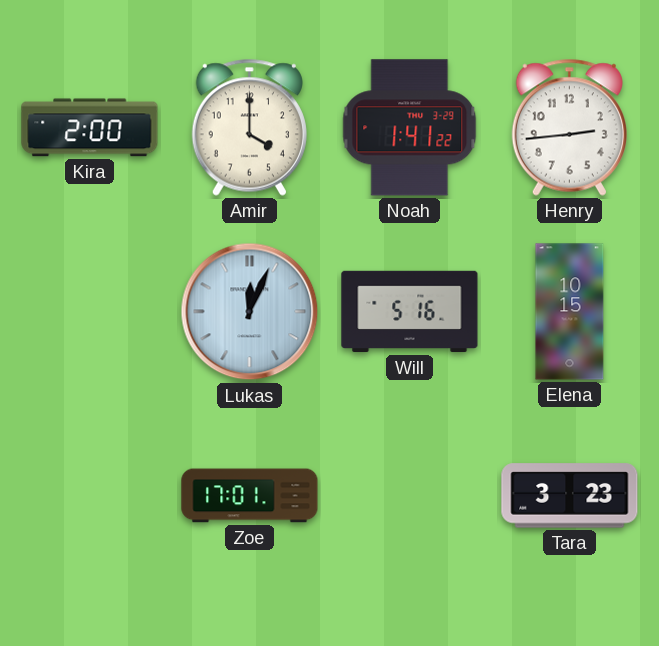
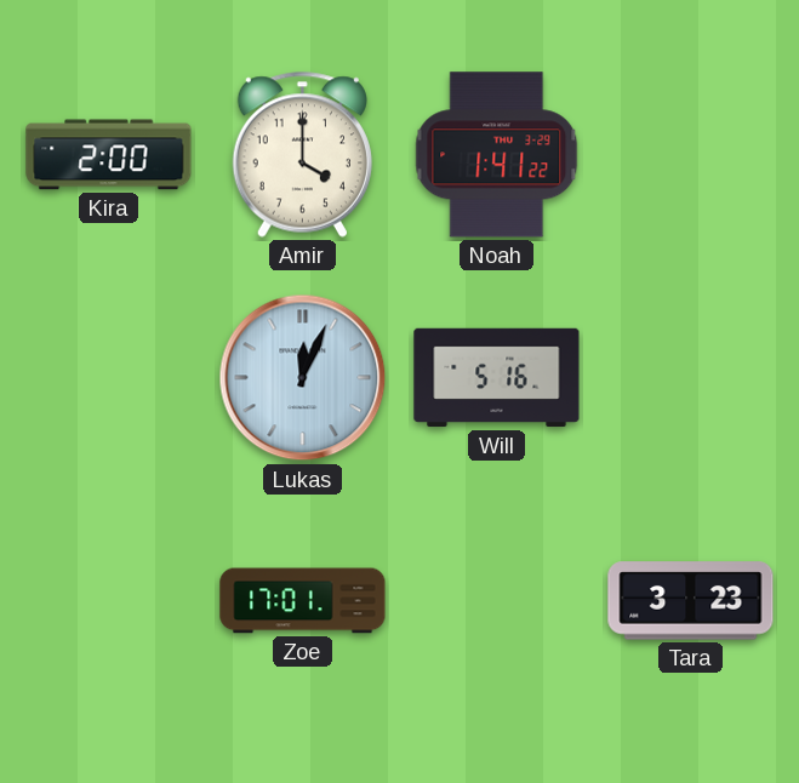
Henry: 2:44 -> none (569, 127)
Elena: 10:15 -> none (570, 312)
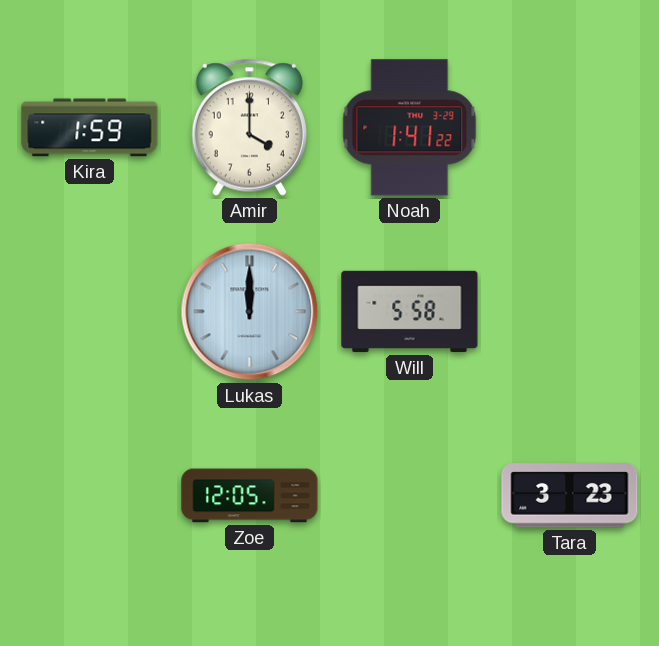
Kira: 2:00 -> 1:59 (90, 128)
Lukas: 12:04 -> 12:00 (250, 312)
Will: 5:16 -> 5:58 (410, 312)
Zoe: 17:01 -> 12:05 (250, 496)
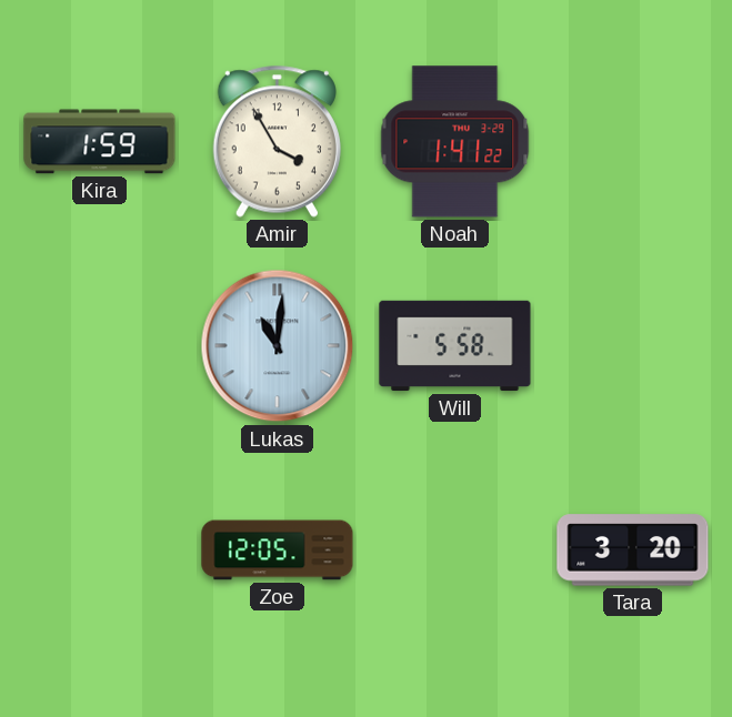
Amir: 4:00 -> 3:55 (277, 141)
Lukas: 12:00 -> 11:01 (278, 346)
Tara: 3:23 -> 3:20 (633, 551)
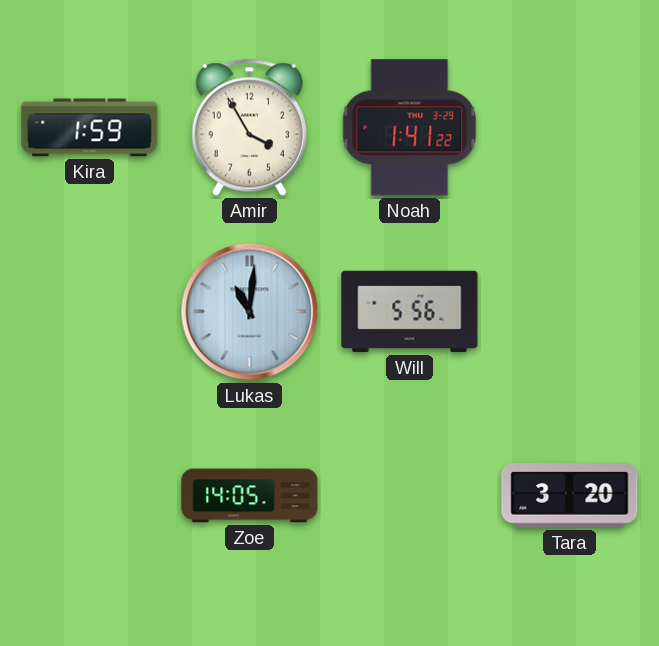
Will: 5:58 -> 5:56 (410, 312)
Zoe: 12:05 -> 14:05 (250, 496)
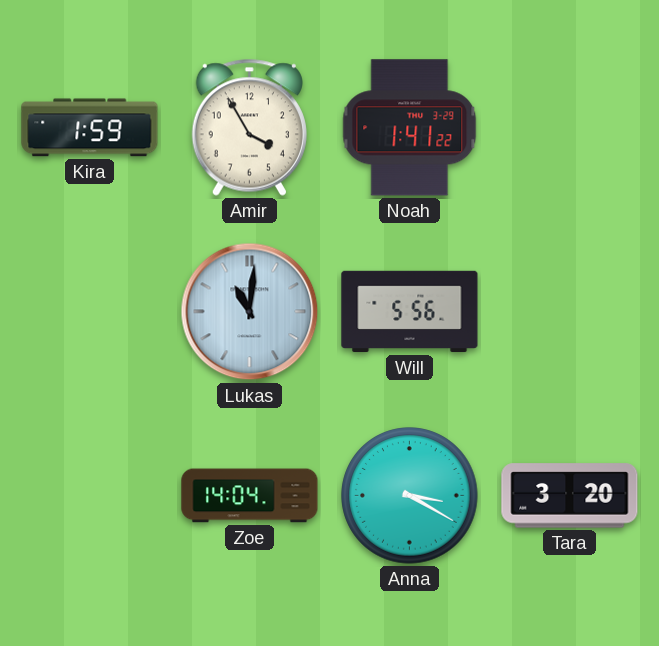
Zoe: 14:05 -> 14:04 (250, 496)
Anna: none -> 3:20 (410, 496)
